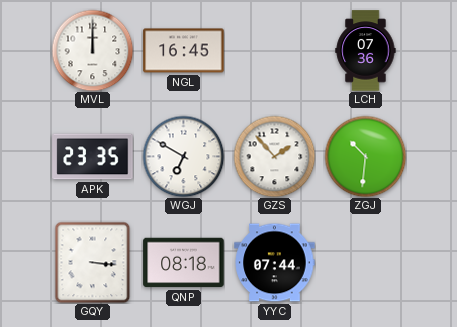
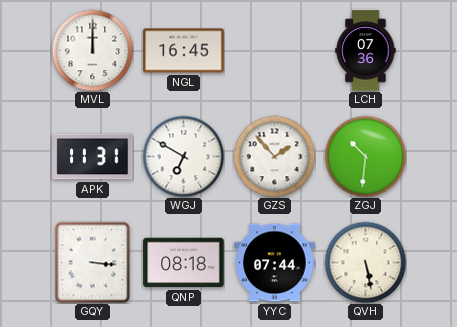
APK: 23:35 -> 11:31 (93, 157)
QVH: none -> 5:28 (365, 262)
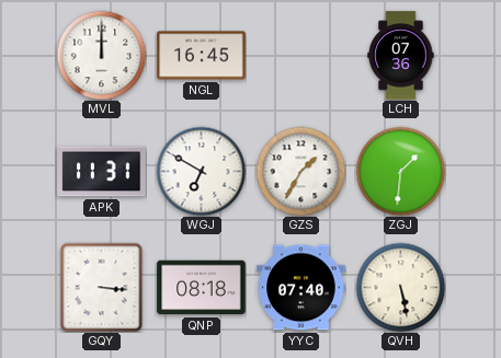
GZS: 1:53 -> 1:35 (300, 171)
ZGJ: 10:31 -> 1:31 (400, 171)
YYC: 07:44 -> 07:40 (301, 288)
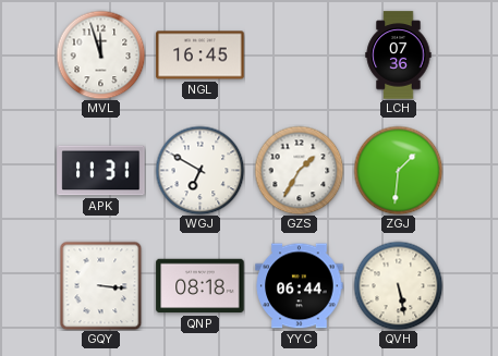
MVL: 12:00 -> 11:57 (100, 54)
YYC: 07:40 -> 06:44 (300, 286)
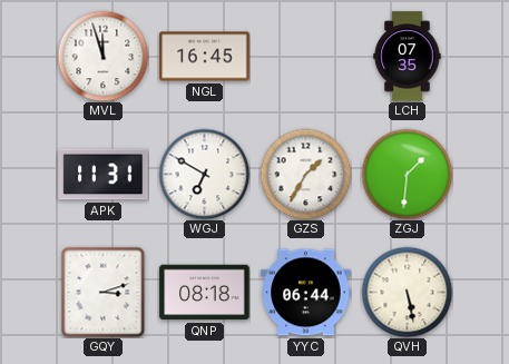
LCH: 07:36 -> 07:35 (408, 57)
GQY: 3:16 -> 3:12 (104, 292)
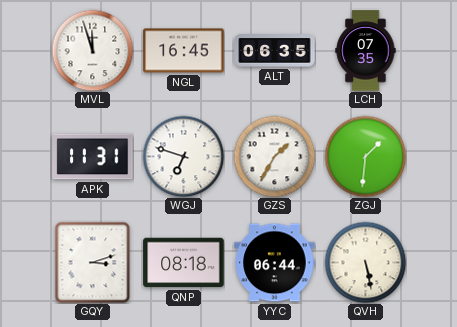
ALT: none -> 06:35 (275, 51)
WGJ: 6:50 -> 6:48 (183, 156)
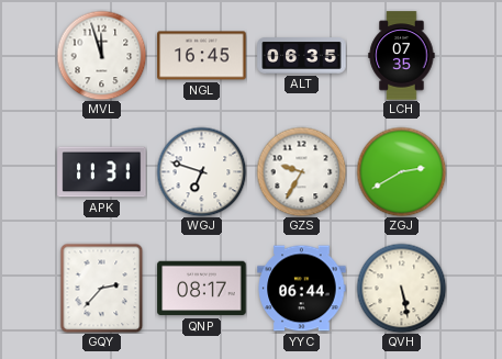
GZS: 1:35 -> 9:35 (301, 171)
ZGJ: 1:31 -> 2:40 (401, 171)
GQY: 3:12 -> 2:37 (102, 288)
QNP: 08:18 -> 08:17 (202, 289)
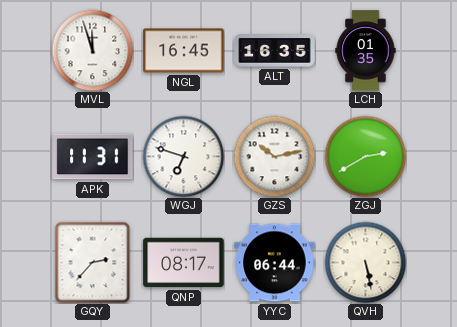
ALT: 06:35 -> 16:35 (275, 51)
LCH: 07:35 -> 01:35 (366, 51)
GZS: 9:35 -> 10:13 (274, 156)
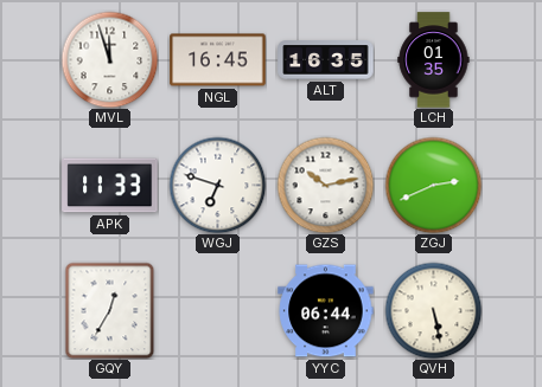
APK: 11:31 -> 11:33 (110, 186)
ZGJ: 2:40 -> 2:41 (433, 185)
GQY: 2:37 -> 12:35 (110, 310)
QNP: 08:17 -> none (184, 263)
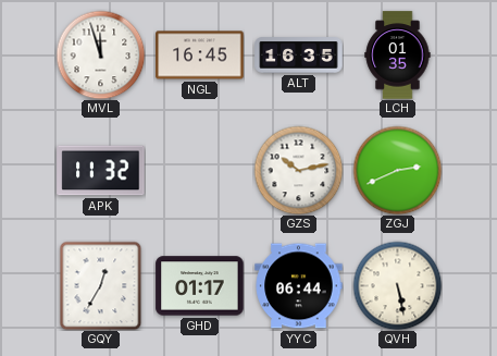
APK: 11:33 -> 11:32 (101, 171)
WGJ: 6:48 -> none (217, 185)
GHD: none -> 01:17 (200, 286)
